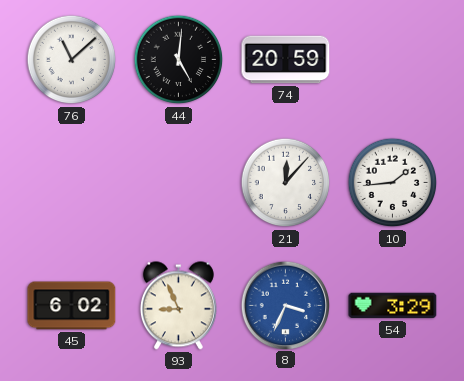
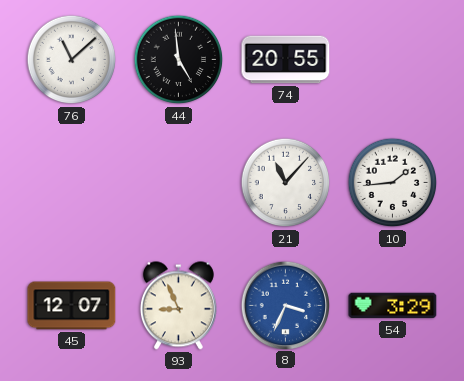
44: 5:01 -> 4:59 (179, 60)
74: 20:59 -> 20:55 (286, 60)
21: 12:07 -> 11:07 (286, 183)
45: 6:02 -> 12:07 (72, 306)
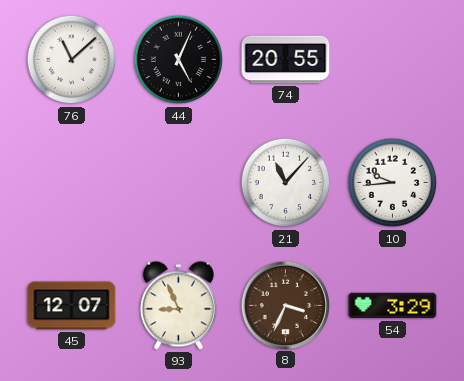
44: 4:59 -> 5:04 (179, 60)
10: 1:44 -> 9:44 (393, 183)
8 dial: blue -> brown (285, 305)
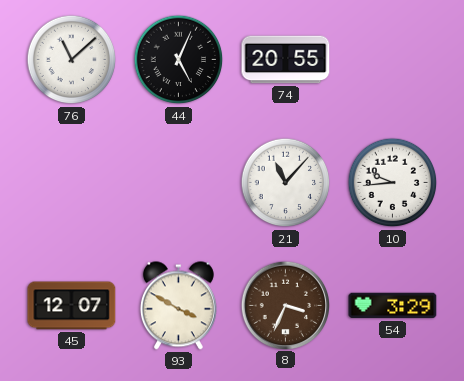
93: 8:56 -> 3:50 (178, 306)
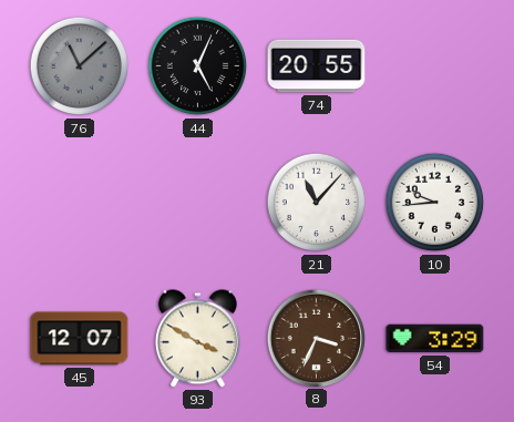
76 dial: white -> grey (80, 66)
